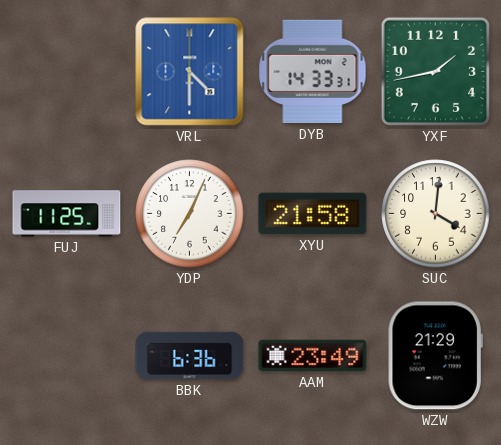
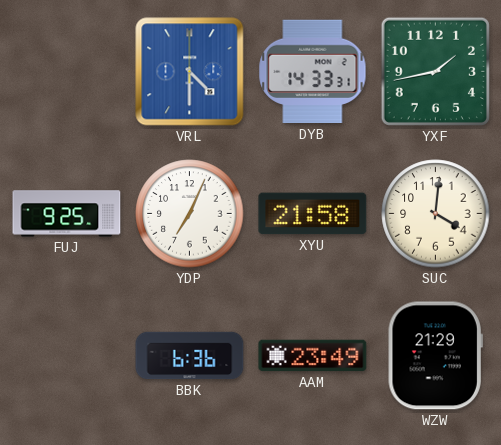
FUJ: 11:25 -> 9:25 (67, 214)
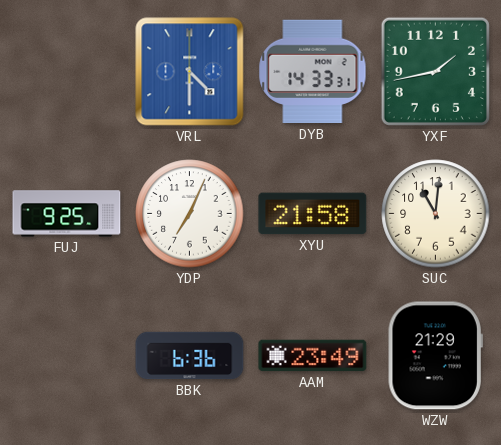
SUC: 4:01 -> 11:01 (436, 214)
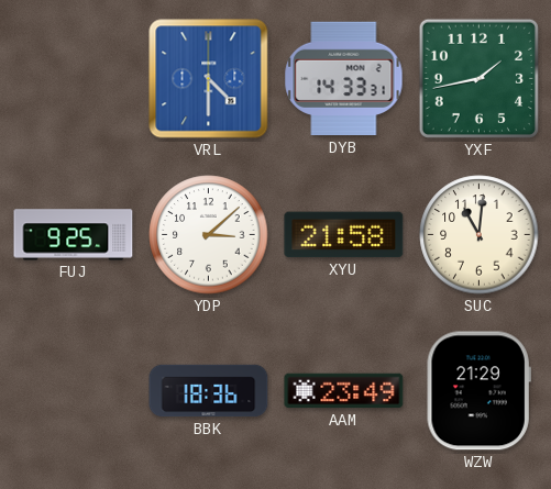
YDP: 7:04 -> 3:08 (209, 235)
BBK: 6:36 -> 18:36 (209, 391)
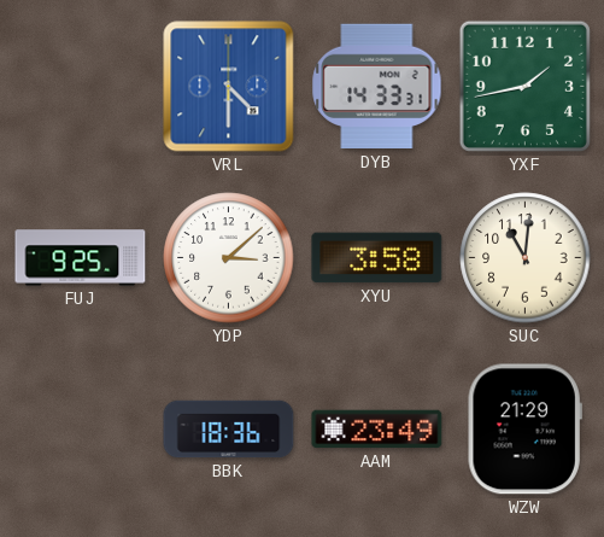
XYU: 21:58 -> 3:58 (377, 258)
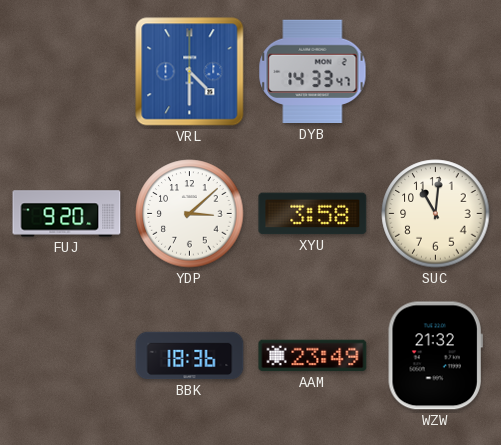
DYB: 14:33:31 -> 14:33:47 (313, 72)
YXF: 1:43 -> none (524, 86)
FUJ: 9:25 -> 9:20 (67, 214)
WZW: 21:29 -> 21:32 (435, 356)
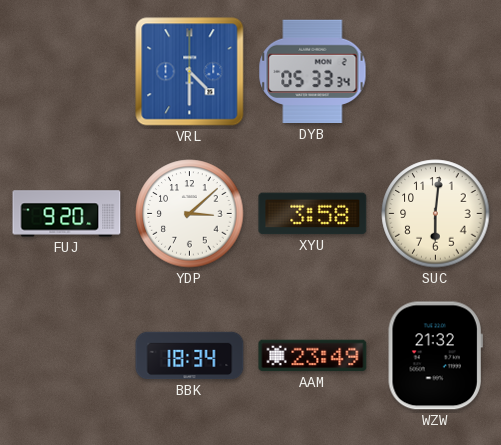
DYB: 14:33 -> 05:33 (313, 72)
SUC: 11:01 -> 6:01 (436, 214)
BBK: 18:36 -> 18:34 (190, 356)
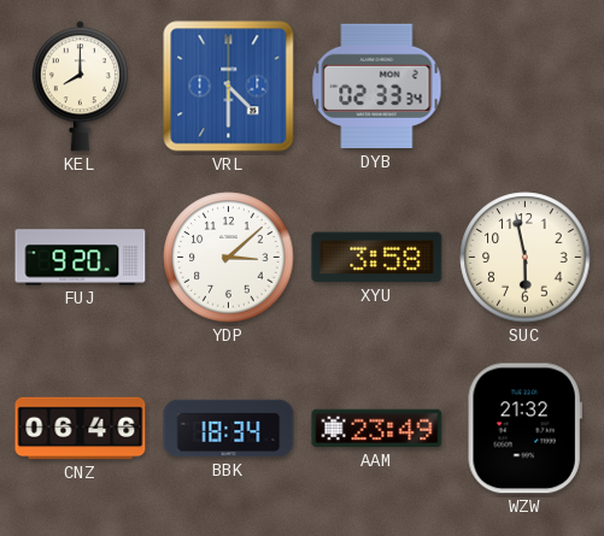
KEL: none -> 8:00 (80, 87)
DYB: 05:33 -> 02:33 (377, 87)
SUC: 6:01 -> 5:58 (526, 258)
CNZ: none -> 06:46 (81, 429)
